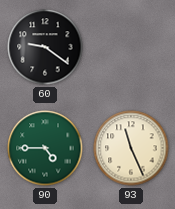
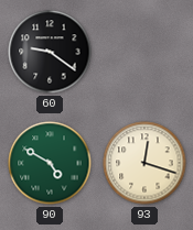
90: 4:45 -> 4:50 (50, 163)
93: 11:26 -> 12:18 (144, 163)
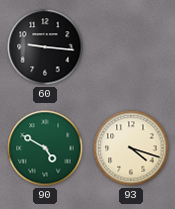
60: 9:21 -> 9:16 (45, 47)
93: 12:18 -> 4:18 (131, 148)
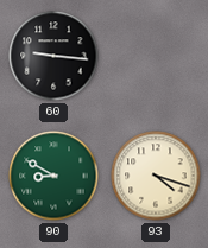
90: 4:50 -> 8:50 (53, 176)
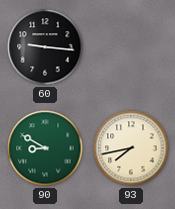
93: 4:18 -> 7:43 (131, 148)
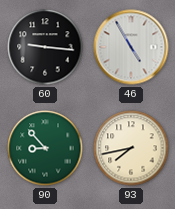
46: none -> 4:55 (131, 47)
90: 8:50 -> 8:53 (45, 148)
